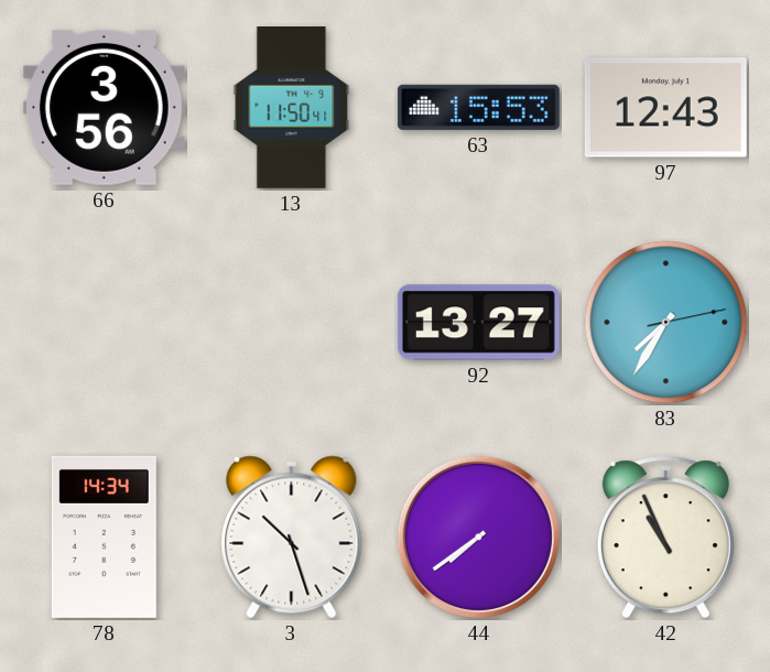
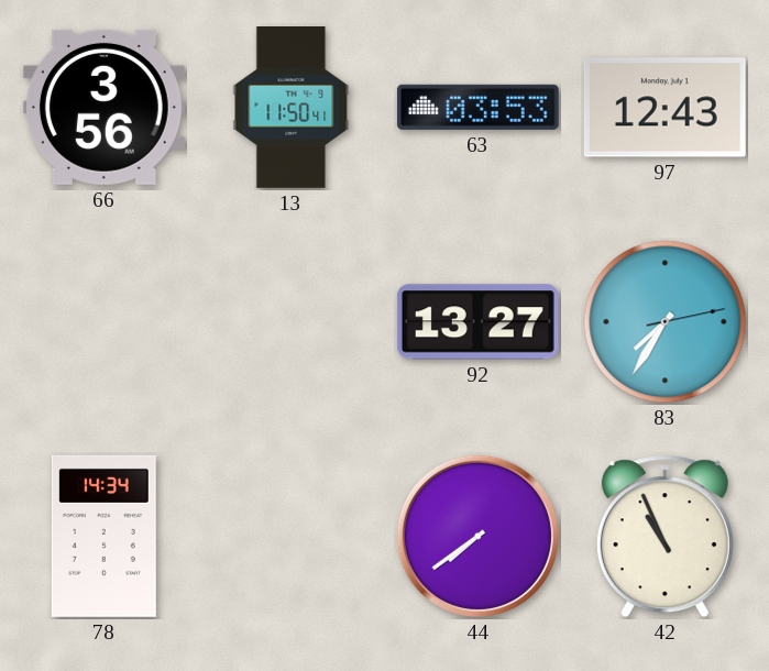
63: 15:53 -> 03:53 (477, 107)
3: 10:27 -> none (292, 538)
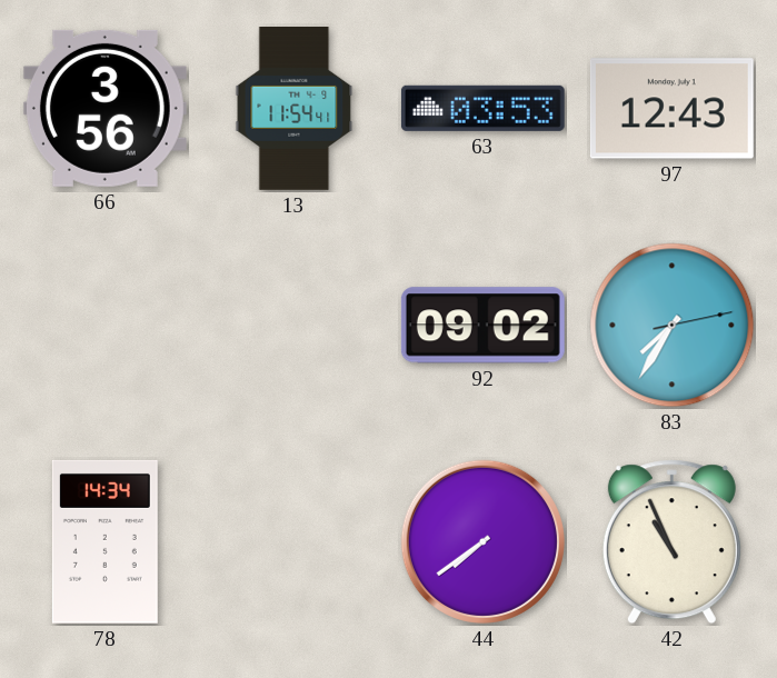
13: 11:50 -> 11:54 (295, 109)
92: 13:27 -> 09:02 (482, 326)
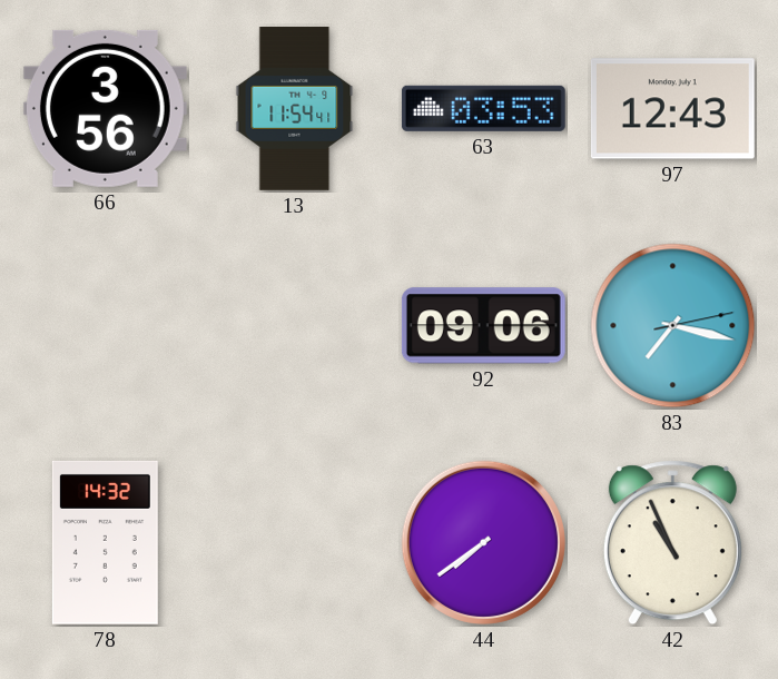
92: 09:02 -> 09:06 (483, 326)
83: 7:35 -> 7:17 (673, 326)
78: 14:34 -> 14:32 (105, 542)
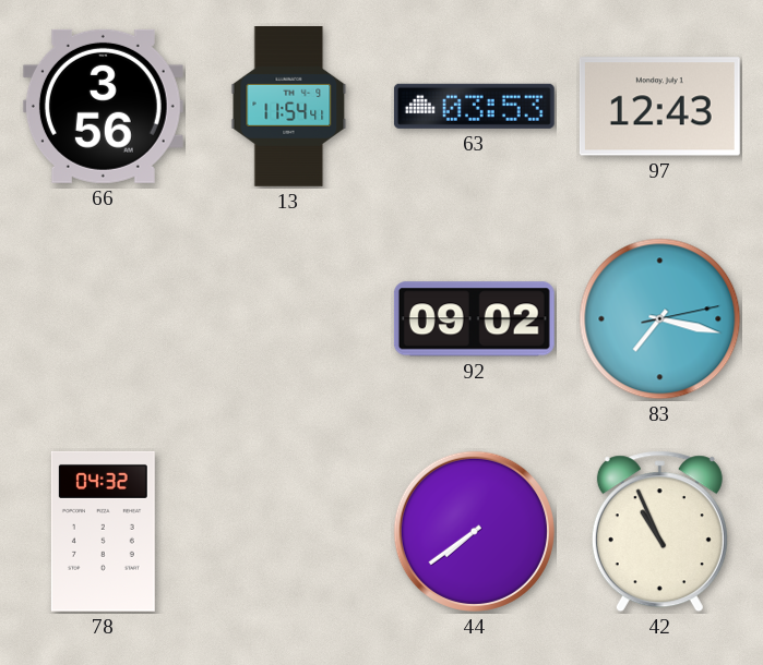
92: 09:06 -> 09:02 (474, 319)
78: 14:32 -> 04:32 (103, 531)
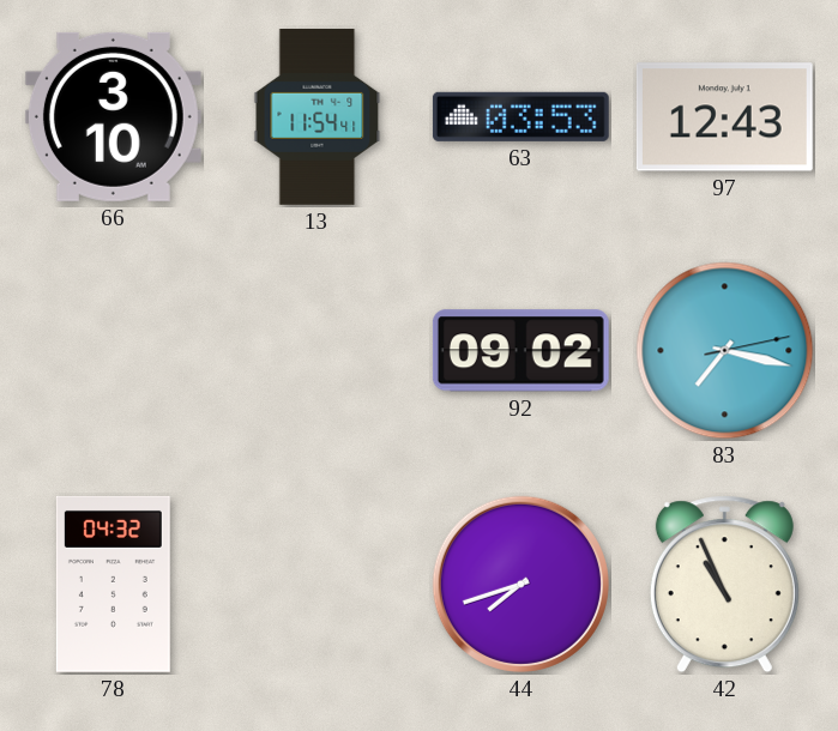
66: 3:56 -> 3:10 (113, 116)
44: 7:39 -> 7:42 (520, 584)
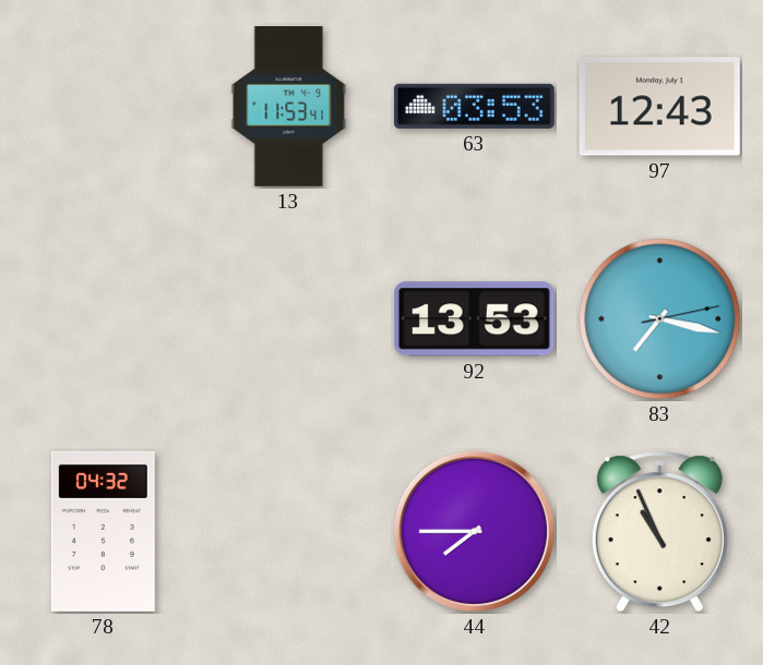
66: 3:10 -> none (113, 116)
13: 11:54 -> 11:53 (289, 107)
92: 09:02 -> 13:53 (474, 319)
44: 7:42 -> 7:45 (474, 531)
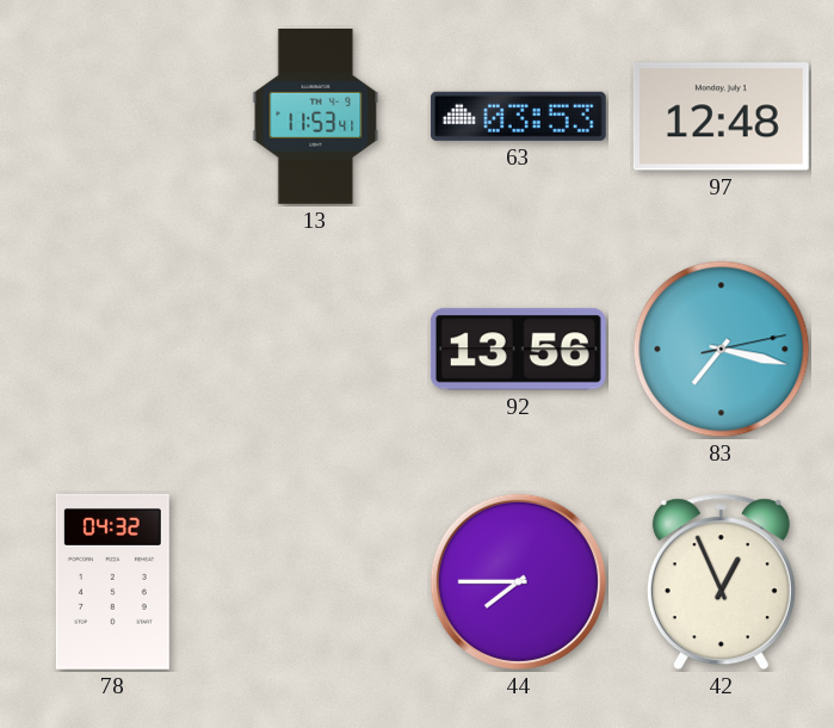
97: 12:43 -> 12:48 (721, 117)
92: 13:53 -> 13:56 (518, 350)
42: 10:56 -> 12:56 (721, 582)
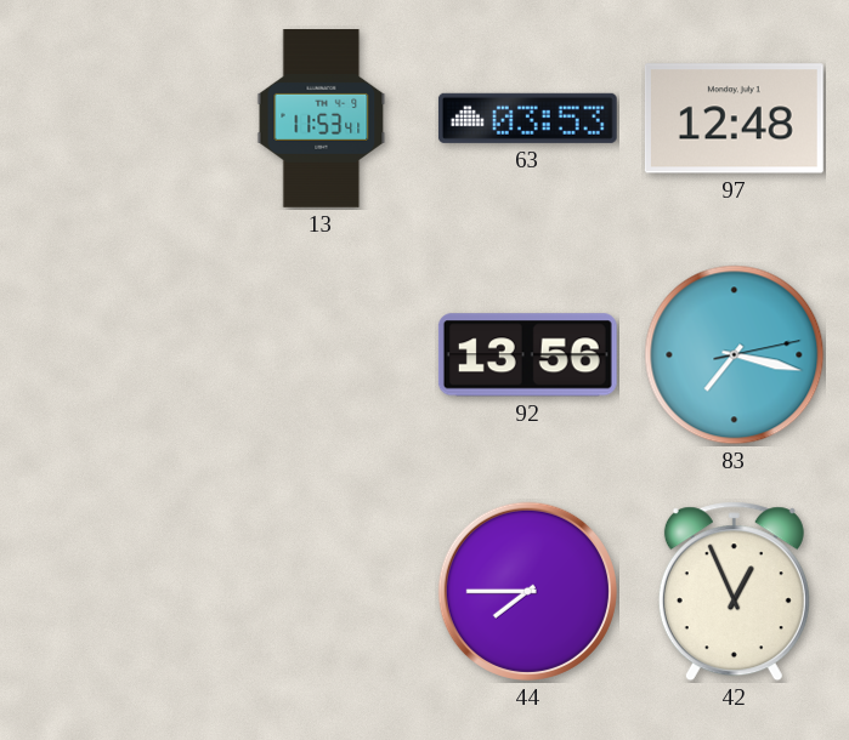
78: 04:32 -> none (112, 581)
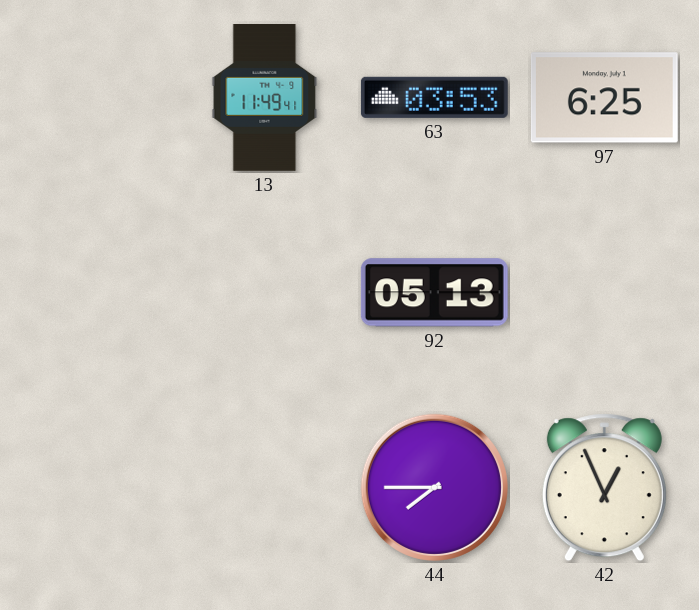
13: 11:53 -> 11:49 (265, 98)
97: 12:48 -> 6:25 (604, 98)
92: 13:56 -> 05:13 (434, 293)
83: 7:17 -> none (735, 355)
